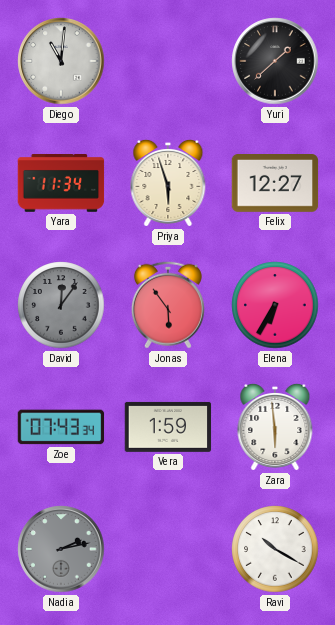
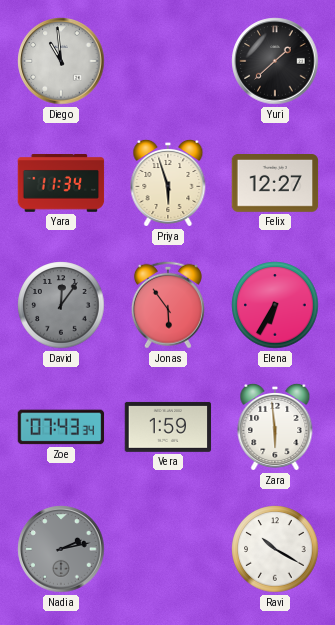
Diego: 11:01 -> 10:59 (61, 61)
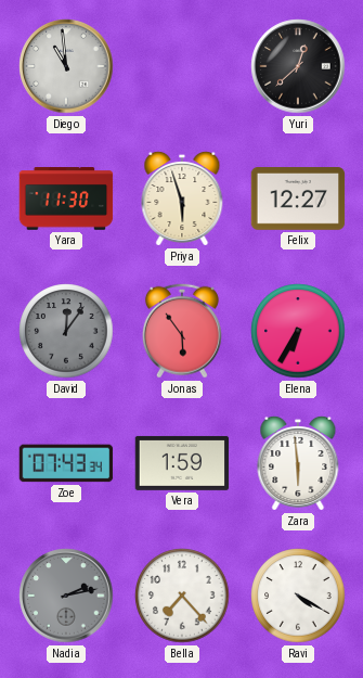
Yuri: 1:38 -> 12:38 (298, 66)
Yara: 11:34 -> 11:30 (66, 200)
Bella: none -> 7:23 (182, 596)
Ravi: 10:20 -> 4:20 (298, 596)
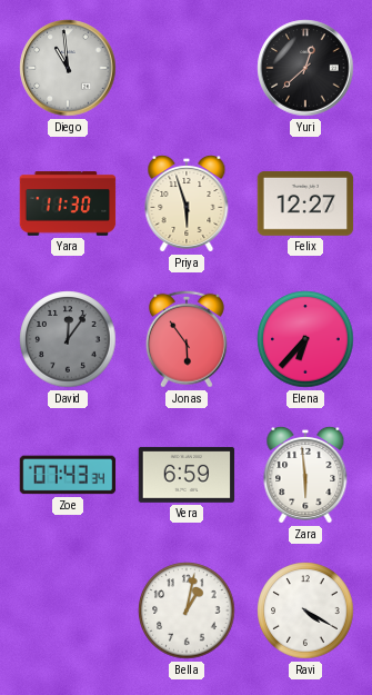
Elena: 6:35 -> 6:37 (305, 339)
Vera: 1:59 -> 6:59 (187, 475)
Nadia: 2:13 -> none (66, 596)
Bella: 7:23 -> 1:02 (187, 610)
